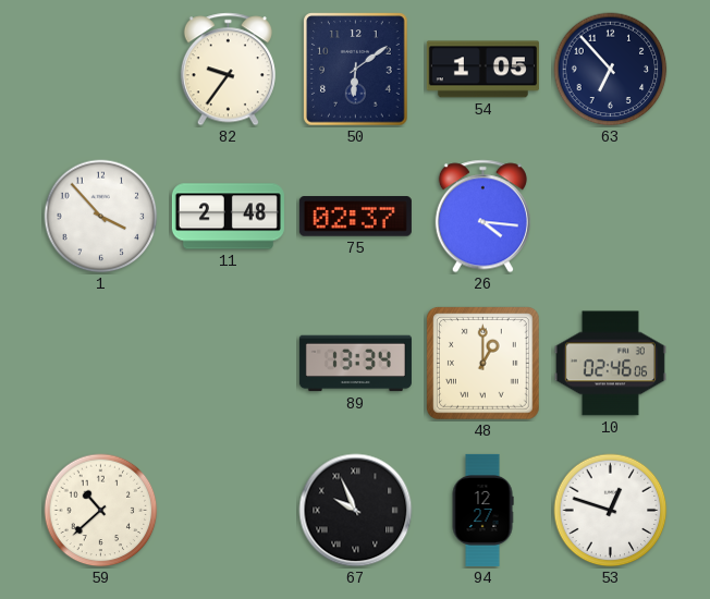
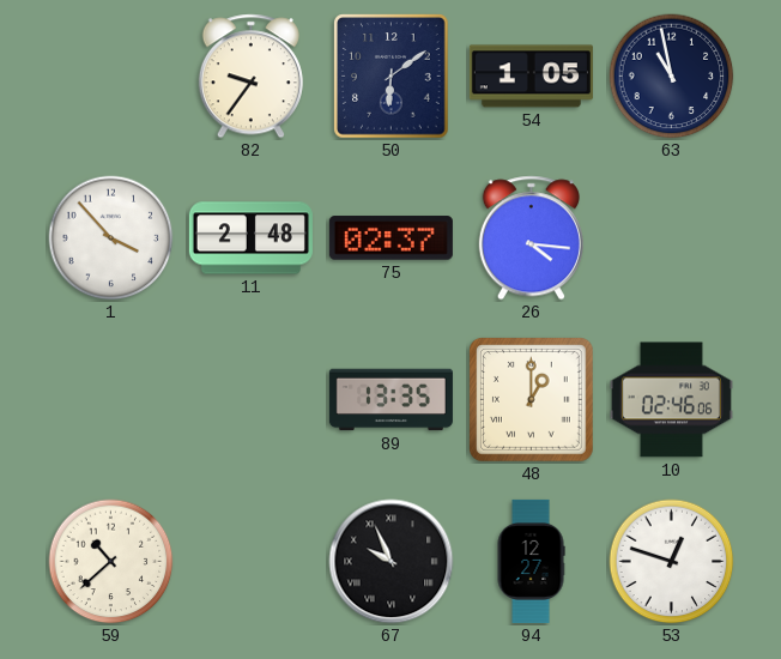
63: 6:53 -> 10:58 (672, 77)
89: 13:34 -> 13:35 (390, 400)
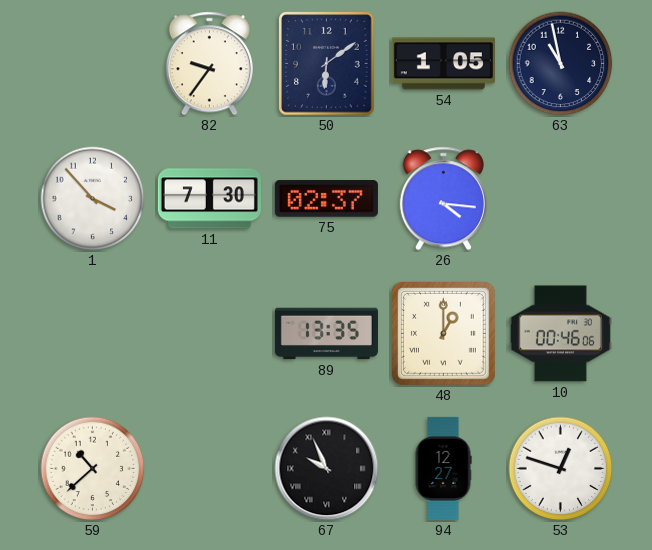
11: 2:48 -> 7:30 (209, 199)
10: 02:46 -> 00:46 (560, 334)
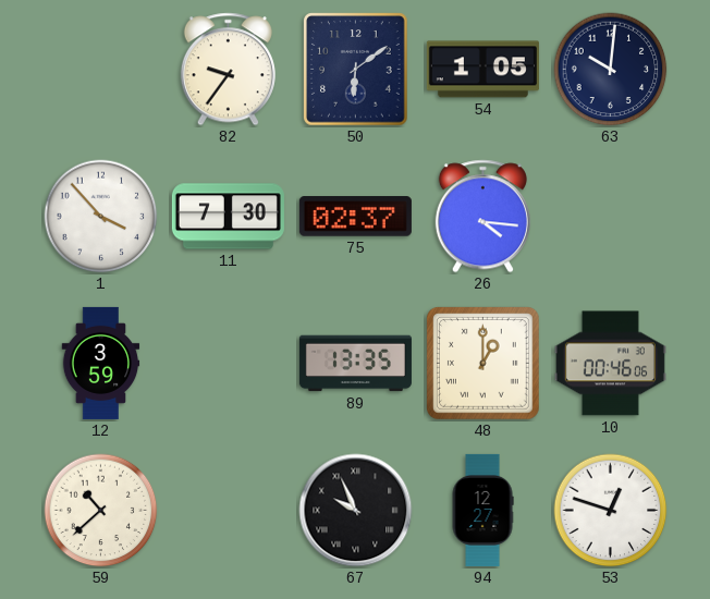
63: 10:58 -> 10:01 (611, 70)
12: none -> 3:59 (101, 363)
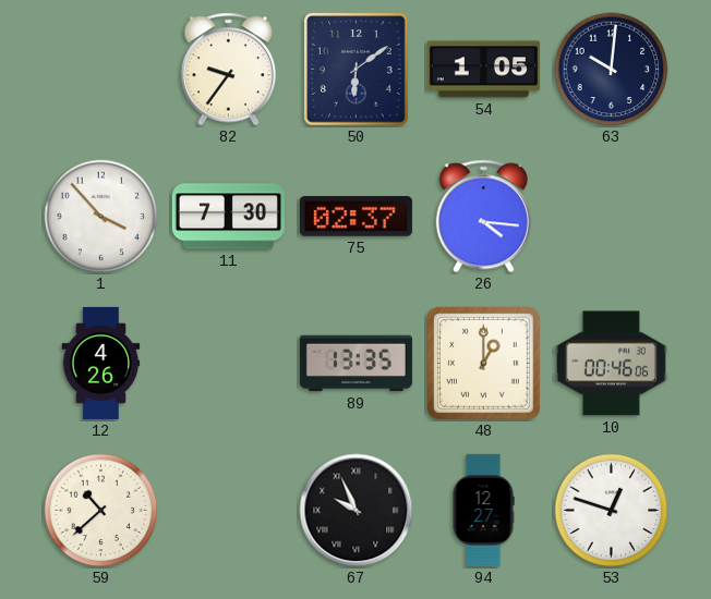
12: 3:59 -> 4:26 (101, 363)
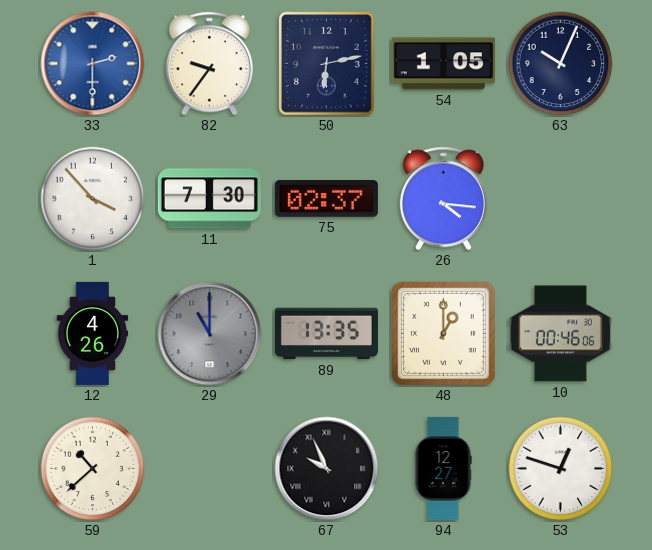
33: none -> 2:30 (93, 64)
50: 6:09 -> 6:13 (327, 64)
63: 10:01 -> 10:04 (561, 64)
29: none -> 11:00 (210, 334)
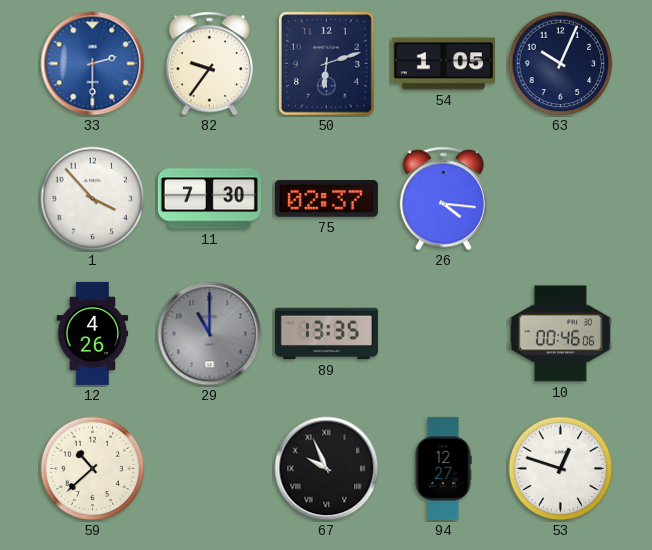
50: 6:13 -> 6:12 (327, 64)
48: 1:00 -> none (444, 334)
